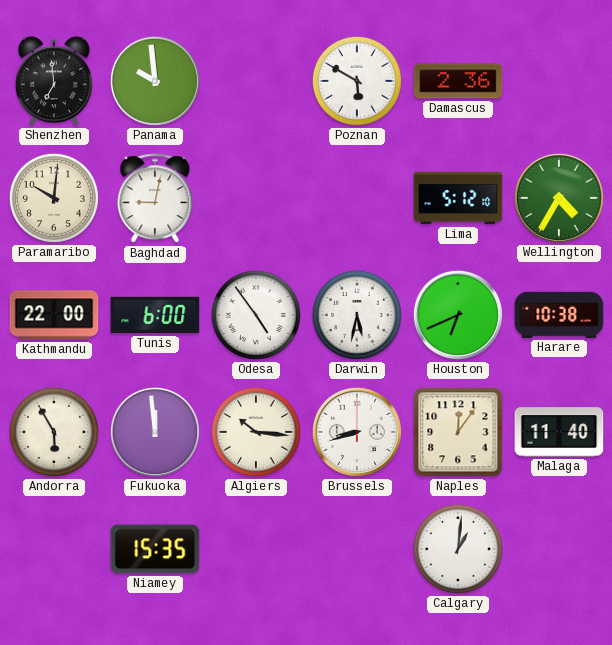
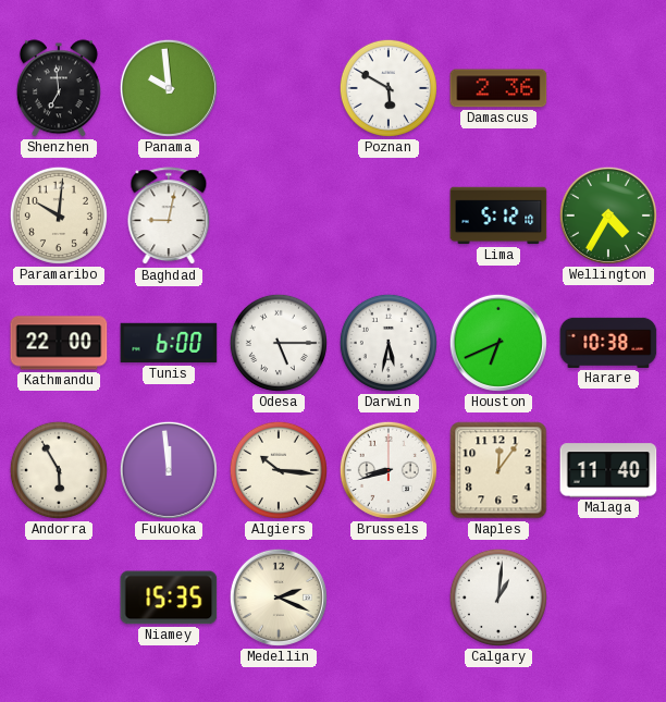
Odesa: 4:54 -> 5:15 (279, 343)
Medellin: none -> 2:19 (279, 598)
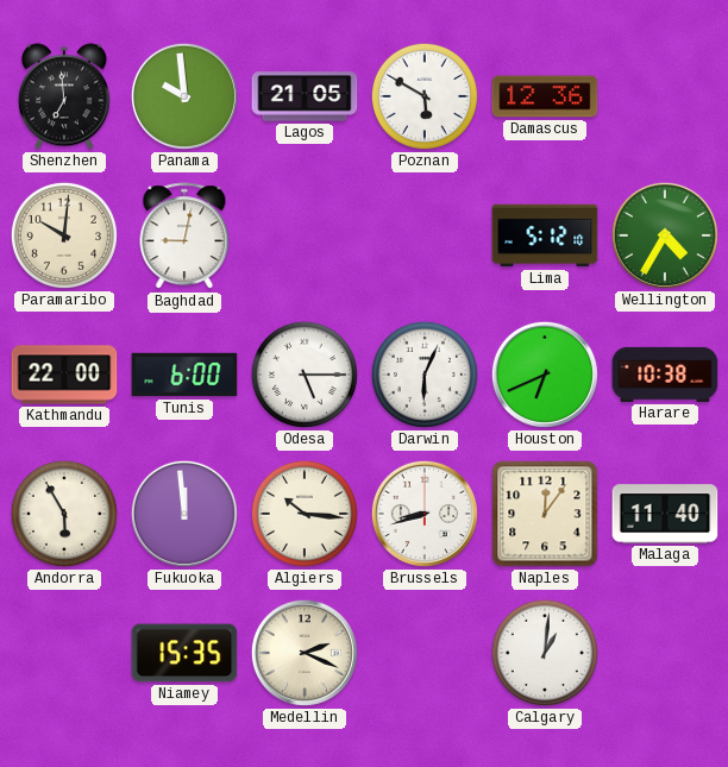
Lagos: none -> 21:05 (305, 96)
Damascus: 2:36 -> 12:36 (545, 96)
Darwin: 5:32 -> 6:04 (425, 375)
